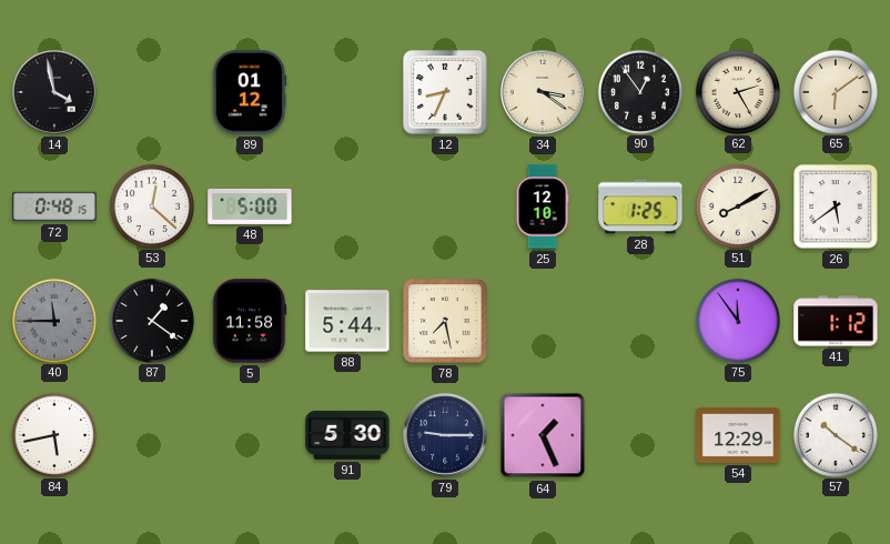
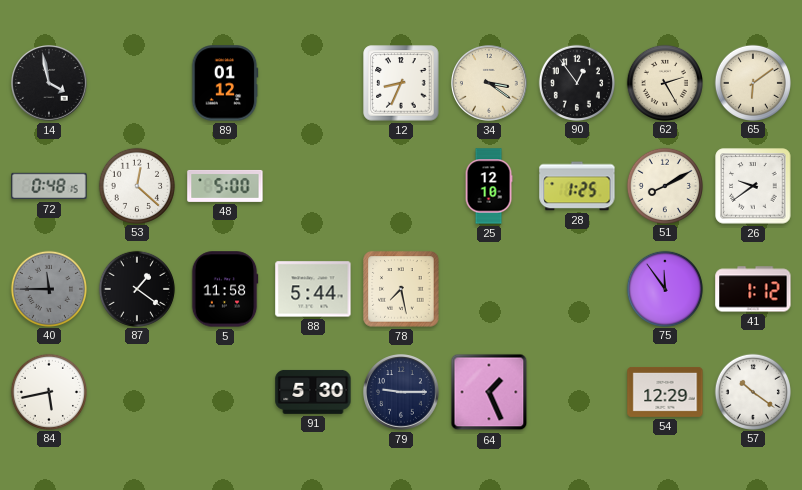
26: 5:39 -> 9:39 (753, 186)
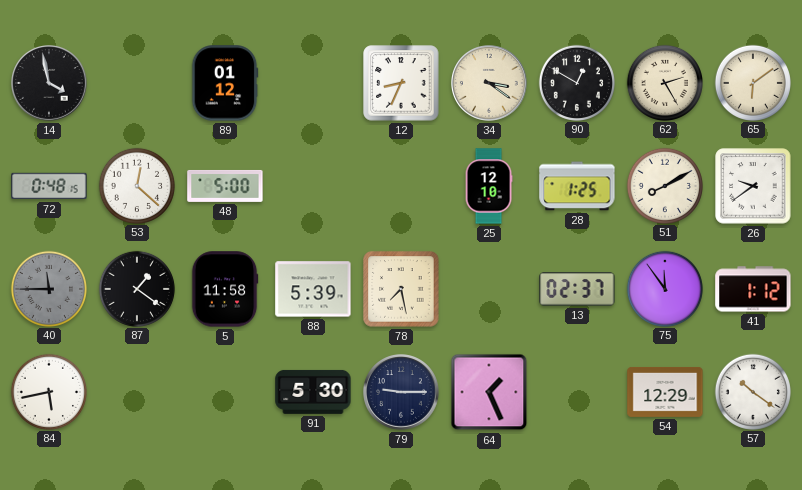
90: 12:54 -> 12:50 (576, 82)
88: 5:44 -> 5:39 (313, 289)
13: none -> 02:37 (577, 289)
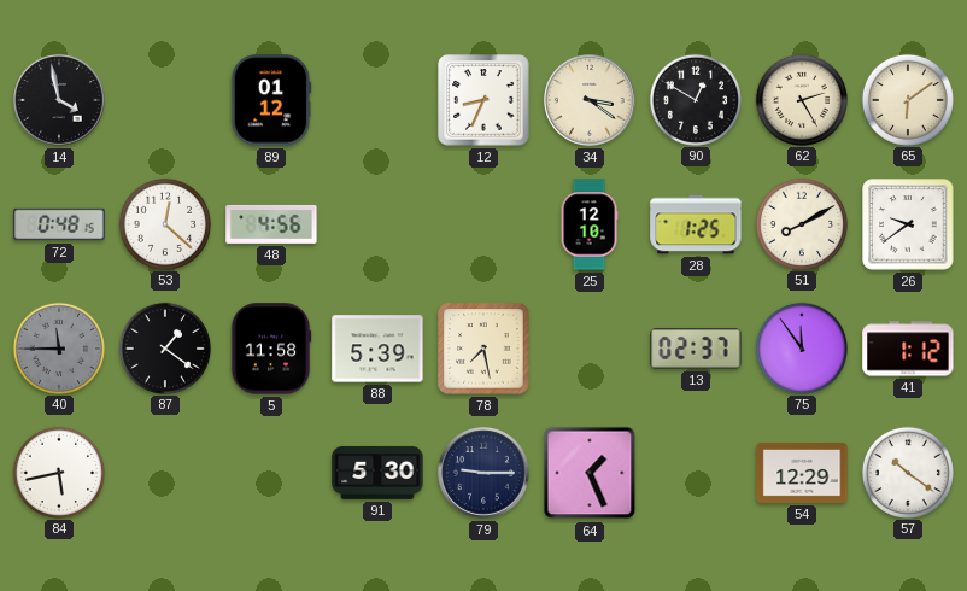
48: 5:00 -> 4:56 (271, 224)
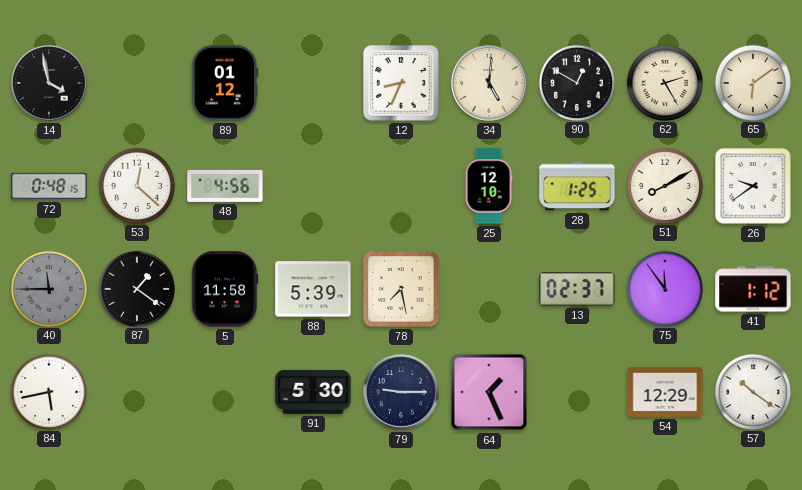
34: 3:21 -> 5:01 (490, 84)
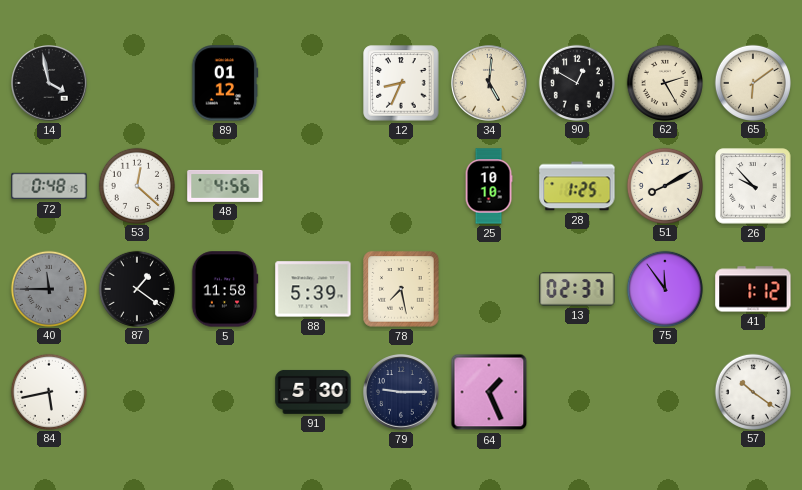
25: 12:10 -> 10:10 (489, 186)
26: 9:39 -> 9:53 (753, 186)
54: 12:29 -> none (665, 392)
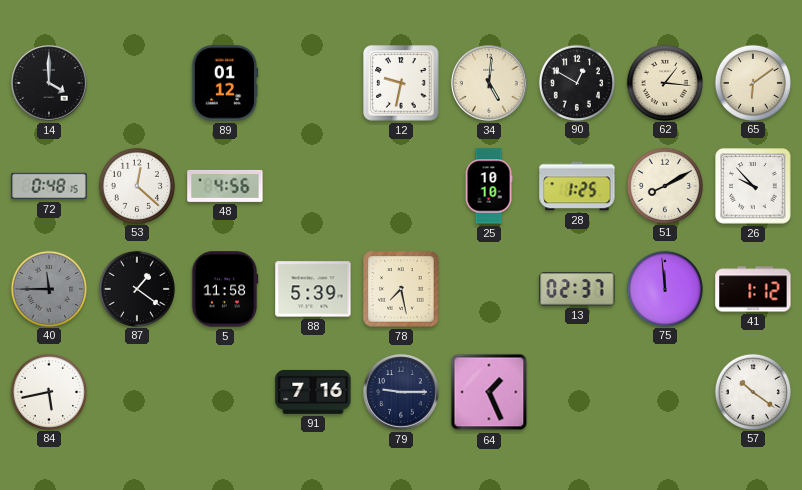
14: 3:58 -> 4:00 (50, 84)
12: 8:34 -> 9:32 (401, 83)
62: 2:25 -> 1:16 (664, 82)
75: 11:54 -> 11:59 (664, 288)
91: 5:30 -> 7:16 (313, 392)
